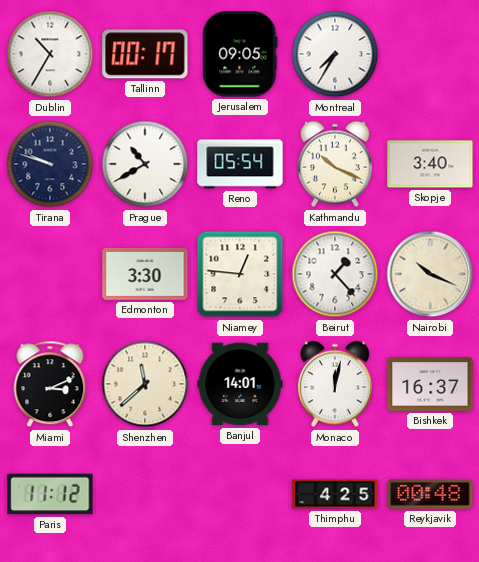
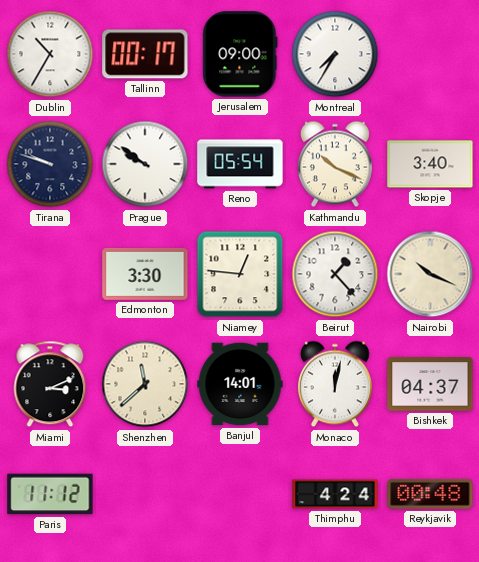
Jerusalem: 09:05 -> 09:00 (240, 54)
Prague: 10:40 -> 9:51 (145, 164)
Bishkek: 16:37 -> 04:37 (430, 384)
Thimphu: 4:25 -> 4:24 (335, 494)
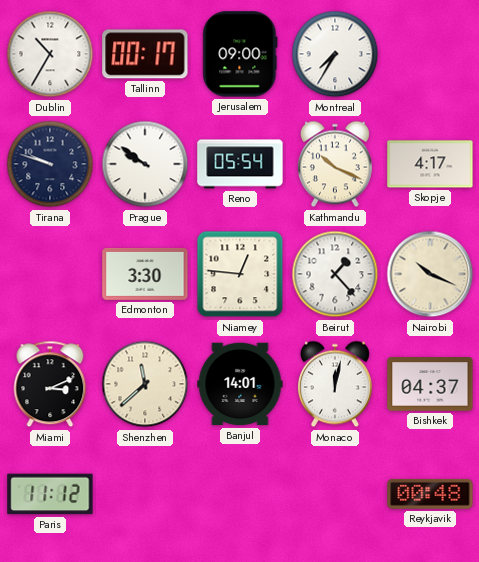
Skopje: 3:40 -> 4:17 (430, 164)
Thimphu: 4:24 -> none (335, 494)
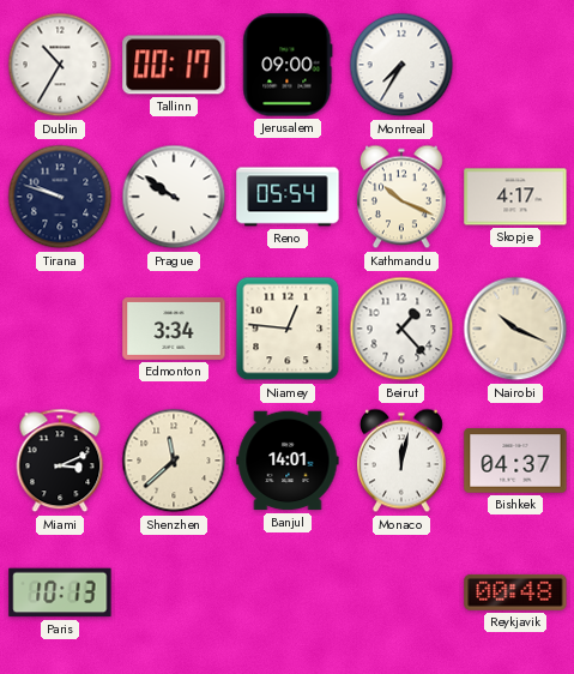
Edmonton: 3:30 -> 3:34 (174, 329)
Paris: 11:12 -> 10:13 (60, 592)
